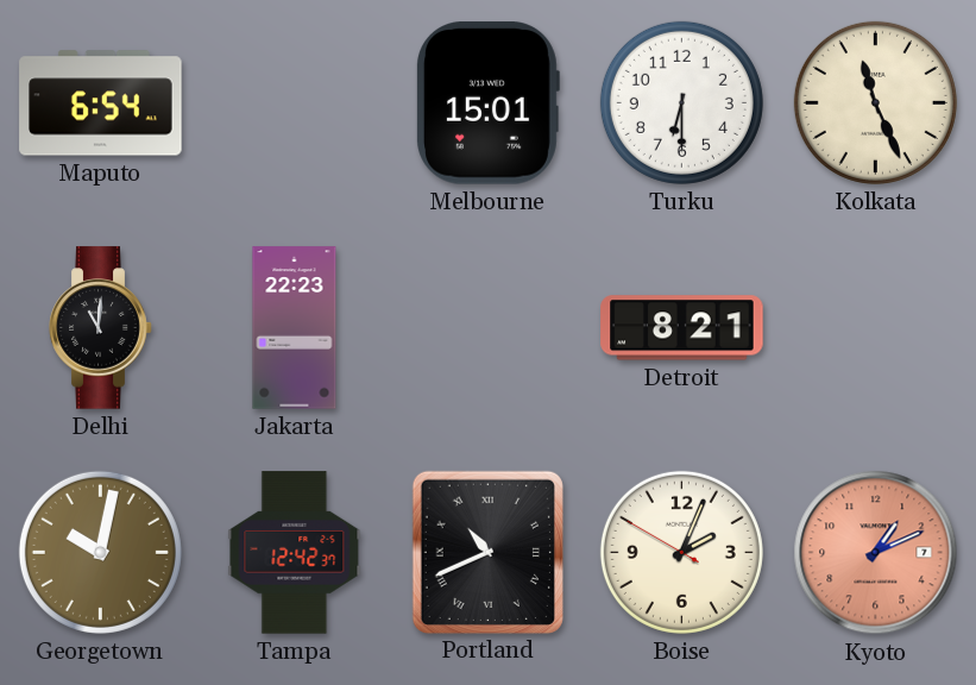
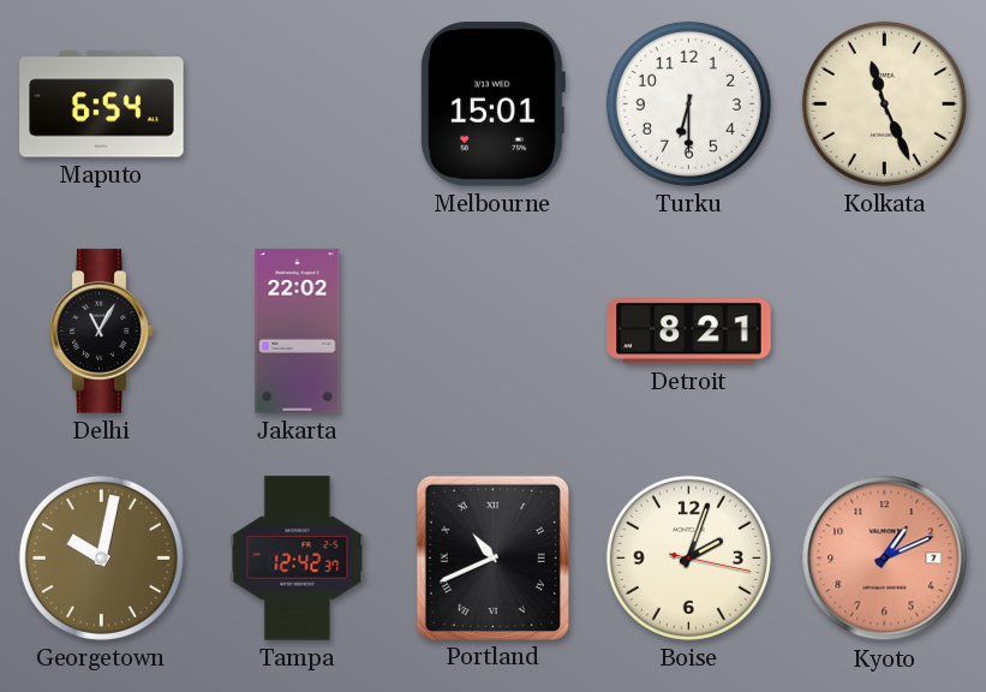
Delhi: 11:01 -> 11:05 (102, 332)
Jakarta: 22:23 -> 22:02 (298, 332)
Boise: 2:03:50 -> 2:03:17 (688, 557)
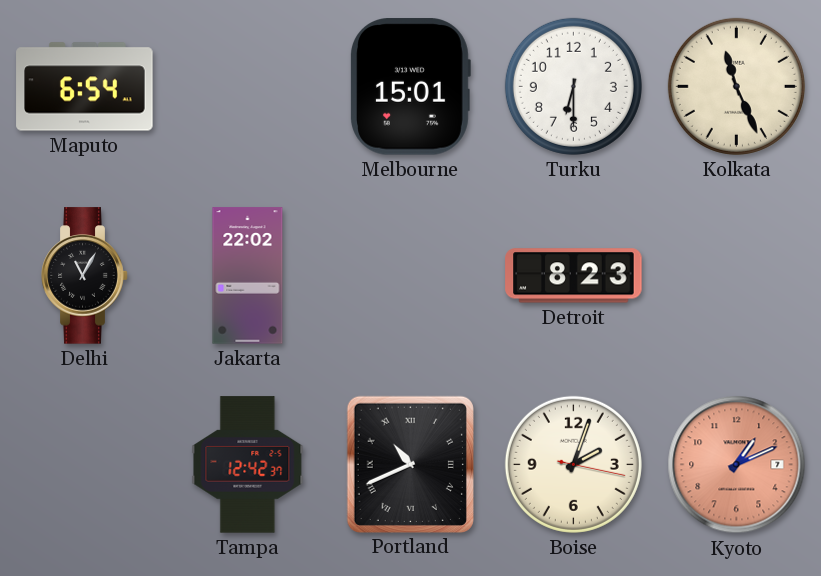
Detroit: 8:21 -> 8:23 (574, 276)
Georgetown: 10:02 -> none (101, 557)
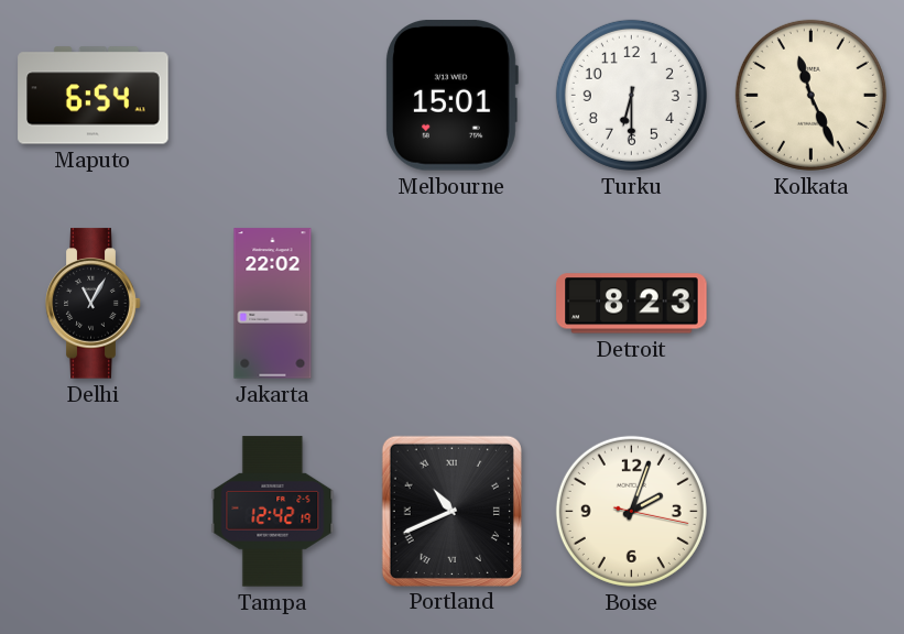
Tampa: 12:42:37 -> 12:42:19 (273, 512)
Kyoto: 1:11 -> none (737, 465)
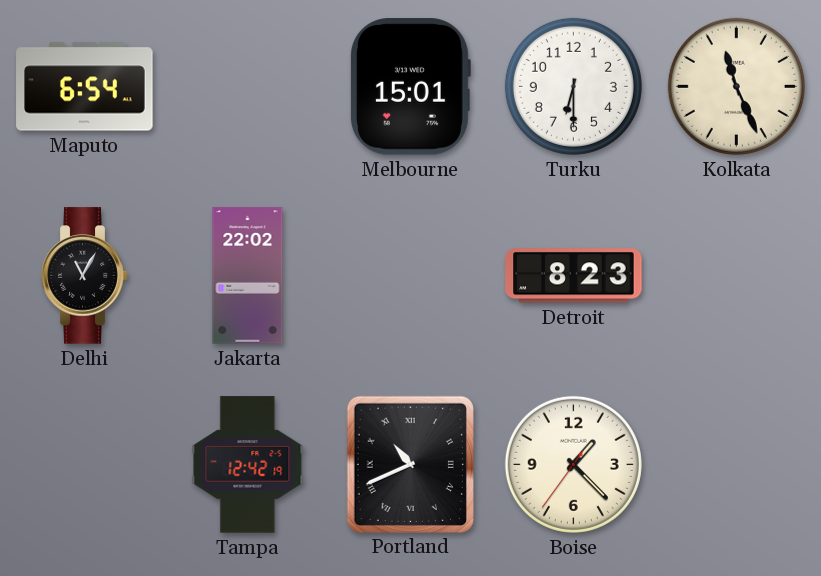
Boise: 2:03 -> 1:22 (573, 464)
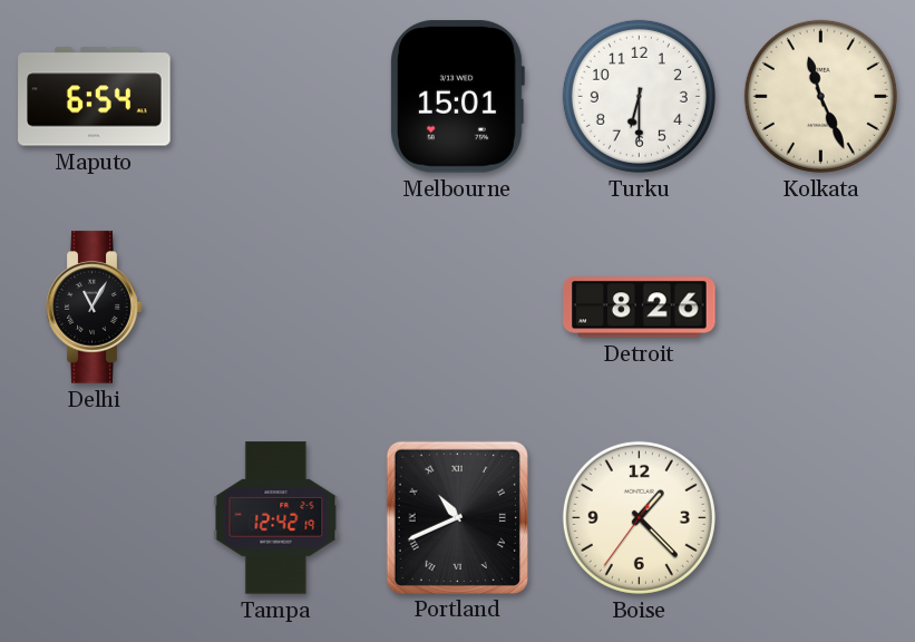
Jakarta: 22:02 -> none (248, 276)
Detroit: 8:23 -> 8:26 (640, 308)
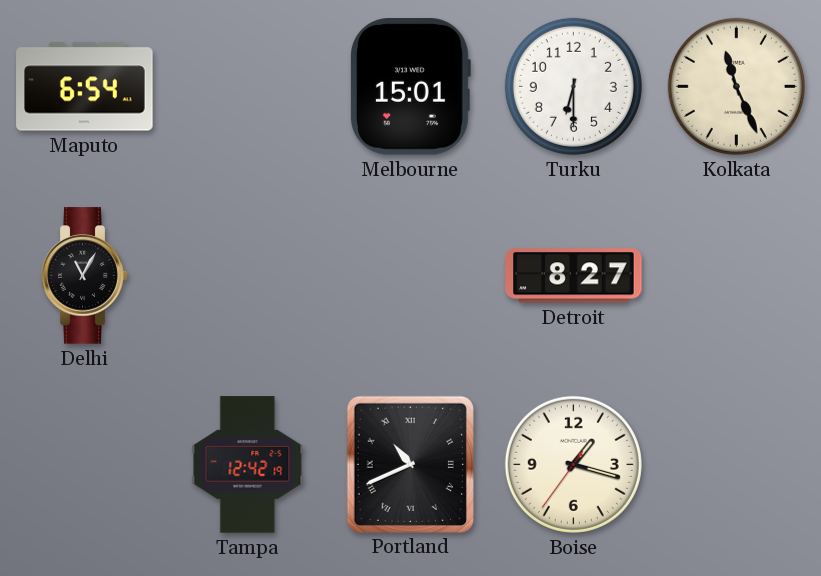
Detroit: 8:26 -> 8:27 (574, 276)
Boise: 1:22 -> 1:17 (573, 464)
